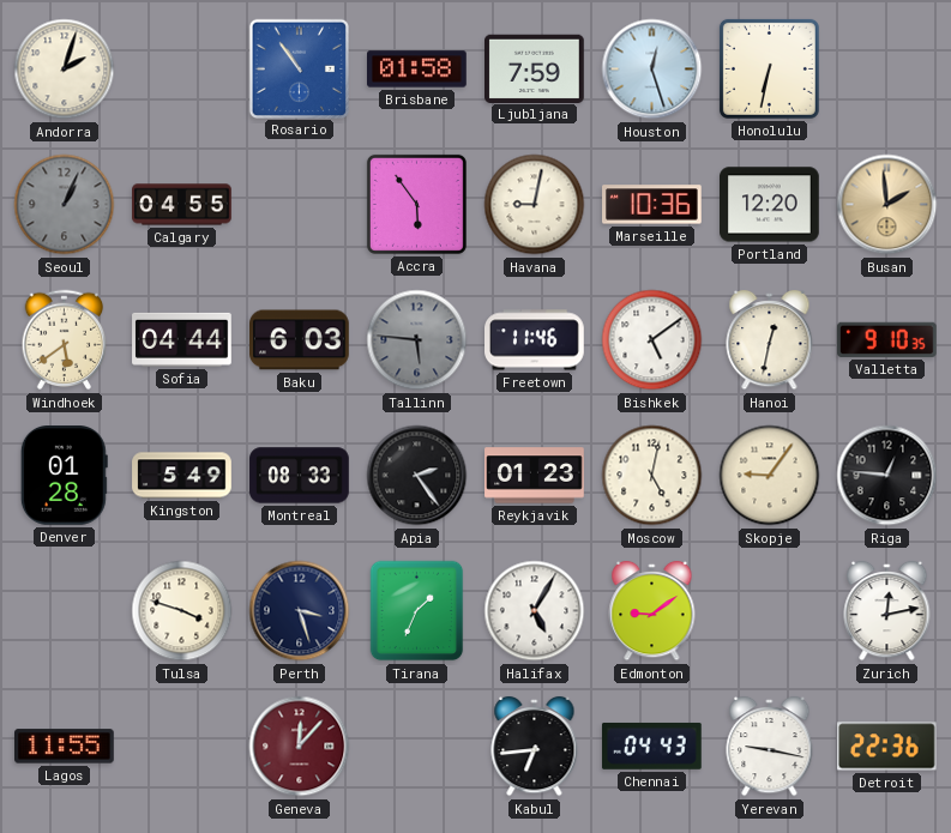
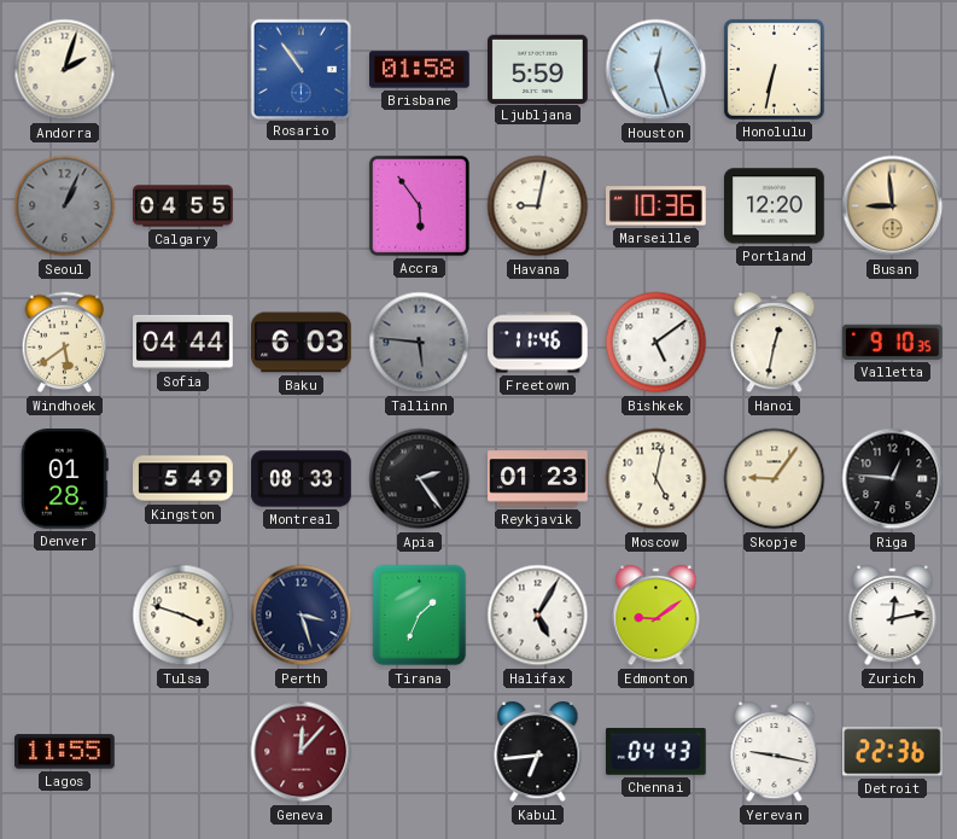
Ljubljana: 7:59 -> 5:59 (538, 69)
Busan: 1:59 -> 8:59 (893, 206)
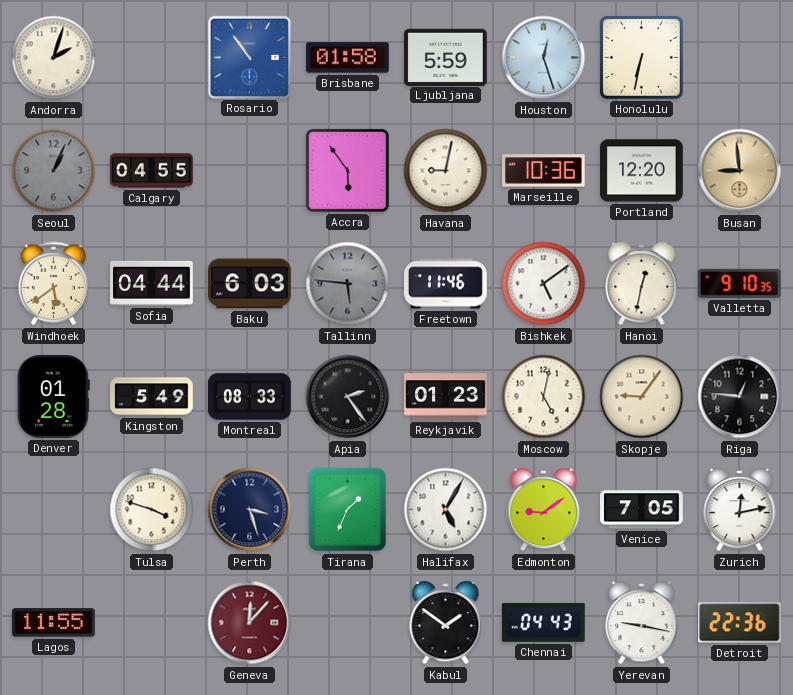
Venice: none -> 7:05 (642, 510)
Kabul: 6:44 -> 1:51 (446, 623)
